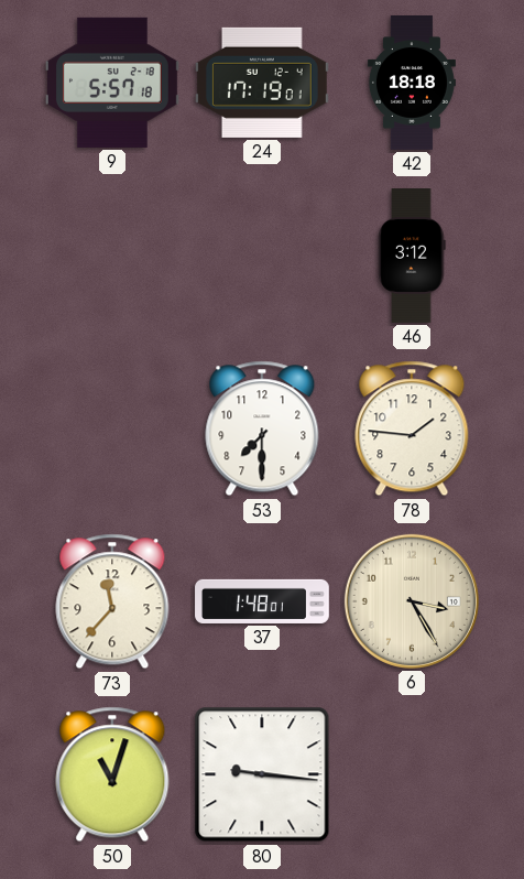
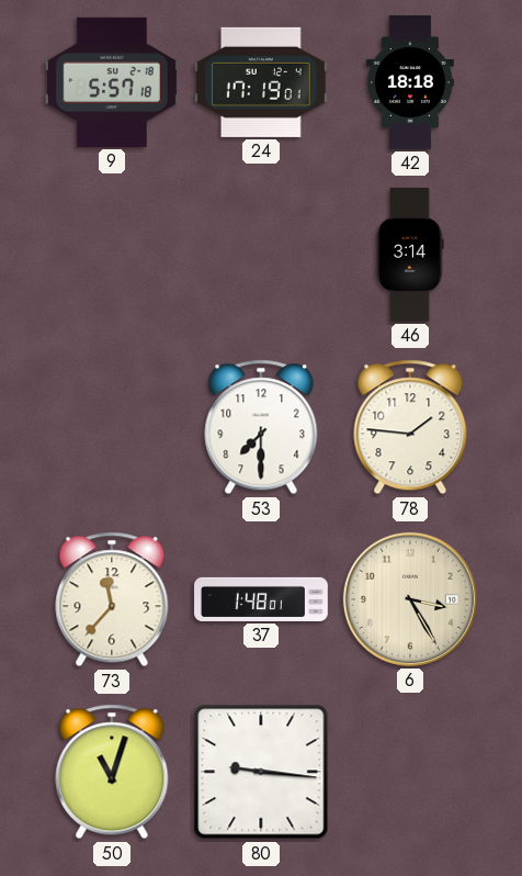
46: 3:12 -> 3:14 (410, 256)
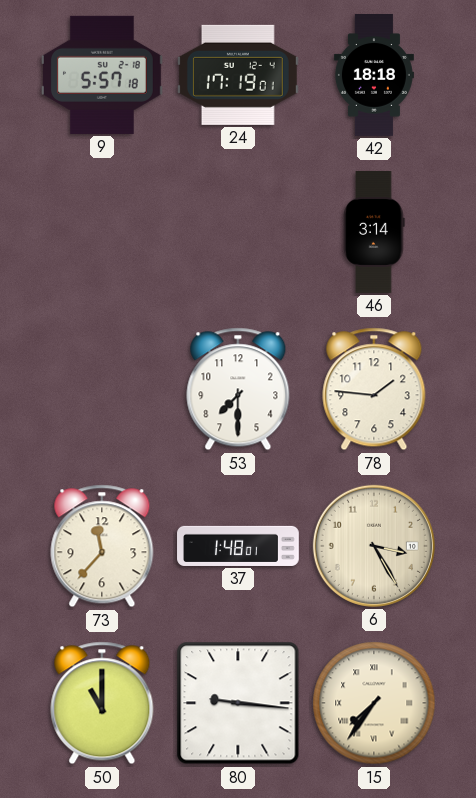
50: 11:03 -> 11:00 (102, 703)
15: none -> 7:36 (374, 703)
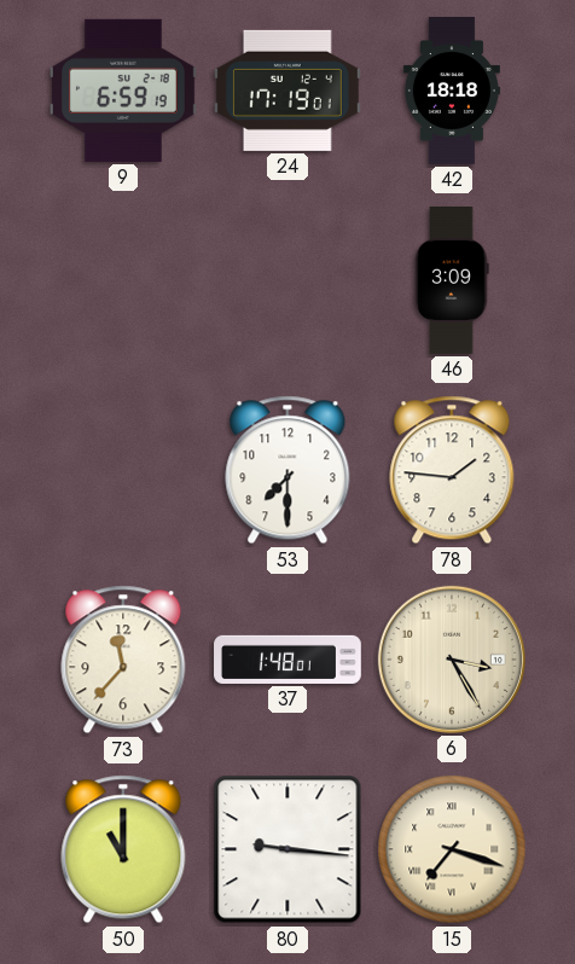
9: 5:57 -> 6:59 (123, 91)
46: 3:14 -> 3:09 (452, 281)
15: 7:36 -> 7:18 (452, 849)
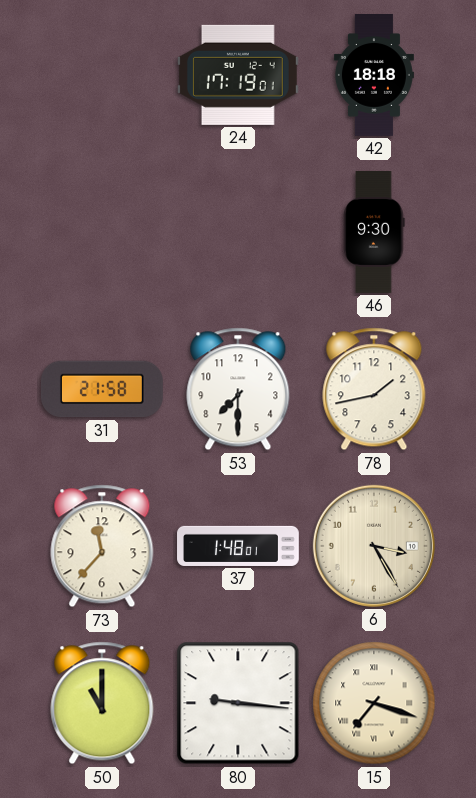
9: 6:59 -> none (123, 91)
46: 3:09 -> 9:30 (374, 233)
31: none -> 21:58 (102, 389)
78: 1:46 -> 1:43 (374, 389)
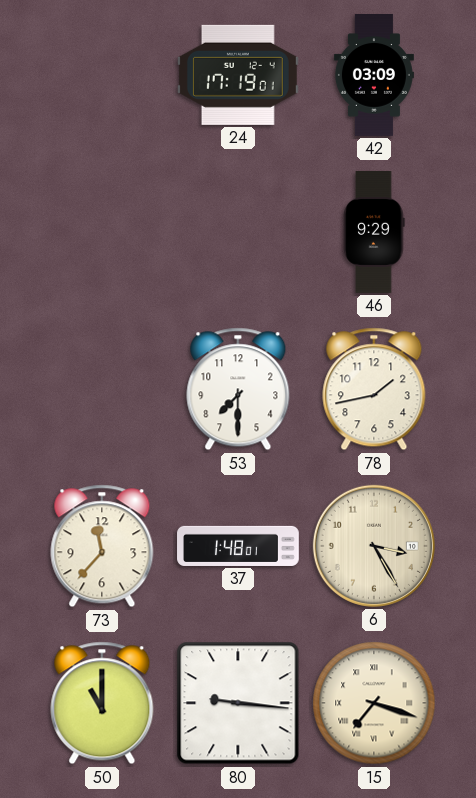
42: 18:18 -> 03:09 (374, 76)
46: 9:30 -> 9:29 (374, 233)
31: 21:58 -> none (102, 389)
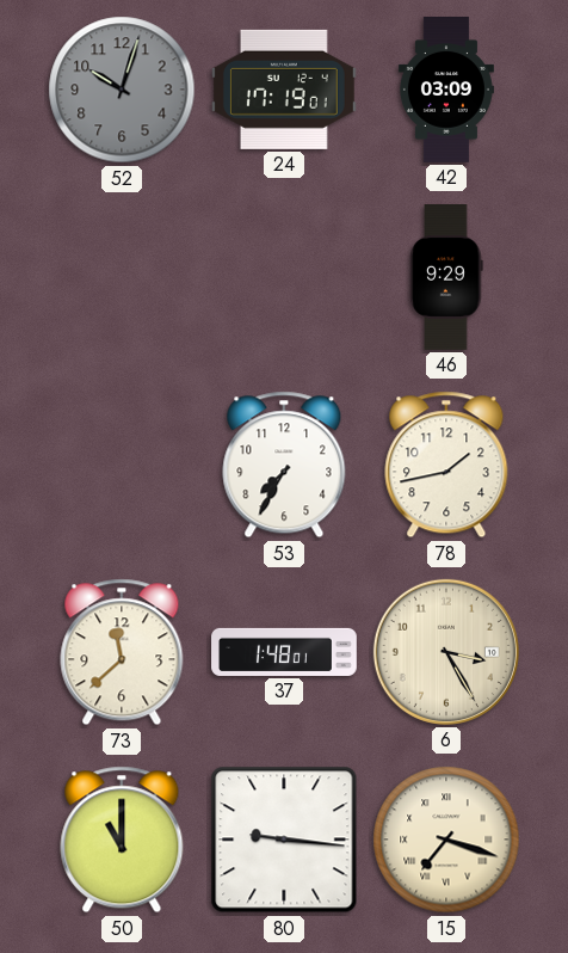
52: none -> 10:03 (122, 90)
53: 7:30 -> 7:35 (284, 465)
73: 11:37 -> 11:38 (122, 652)
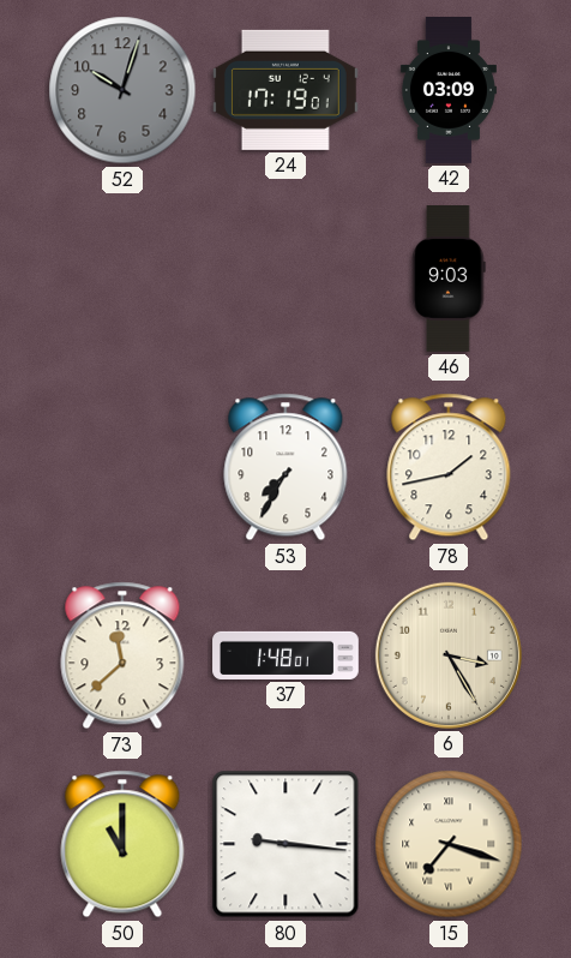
46: 9:29 -> 9:03 (449, 280)
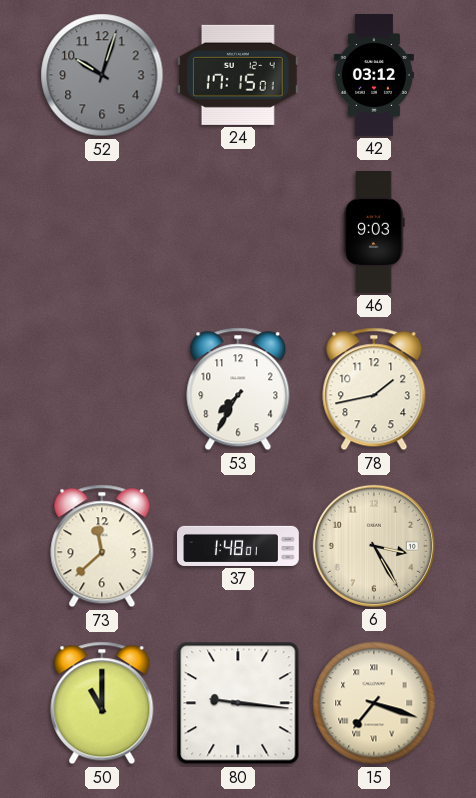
24: 17:19 -> 17:15 (238, 75)
42: 03:09 -> 03:12 (374, 76)
